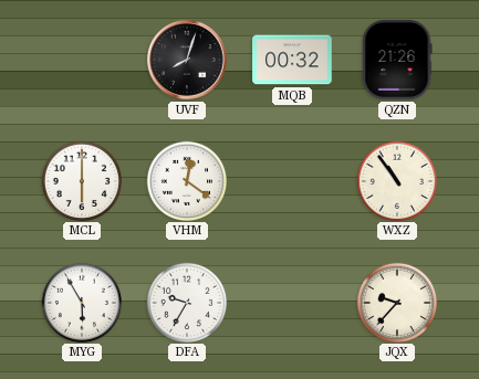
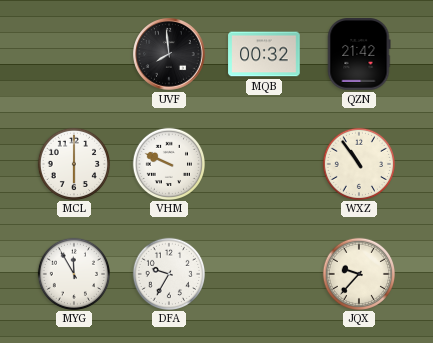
UVF: 8:03 -> 7:59 (169, 54)
QZN: 21:26 -> 21:42 (359, 54)
VHM: 12:21 -> 9:49 (168, 163)
MYG: 5:55 -> 11:55 (73, 273)
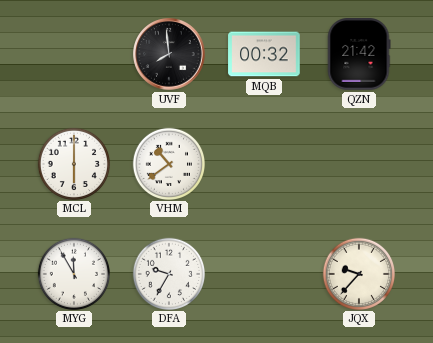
VHM: 9:49 -> 10:39 (168, 163)
WXZ: 10:54 -> none (358, 163)
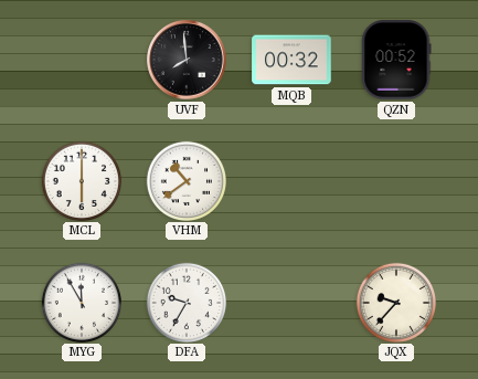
QZN: 21:42 -> 00:52 (396, 60)
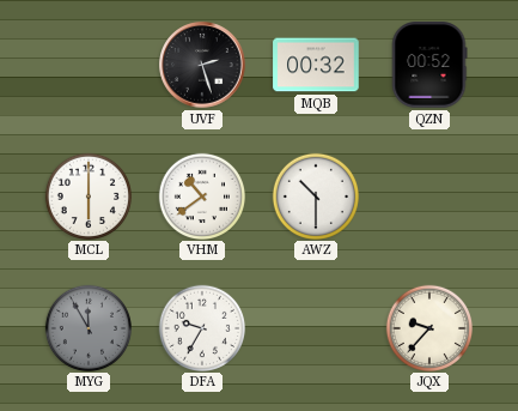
UVF: 7:59 -> 2:27 (202, 65)
AWZ: none -> 10:30 (315, 195)
MYG dial: white -> grey (87, 327)
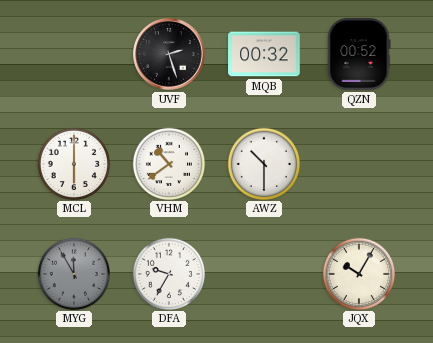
JQX: 9:37 -> 10:05 (358, 273)
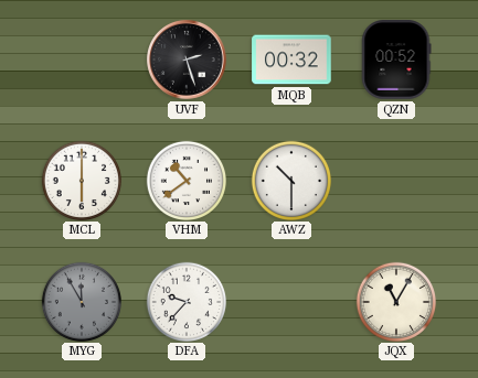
DFA: 9:35 -> 9:37 (185, 301)
JQX: 10:05 -> 11:05 (395, 301)
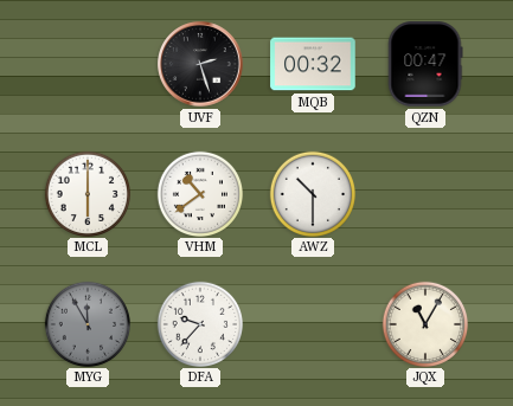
QZN: 00:52 -> 00:47 (425, 64)
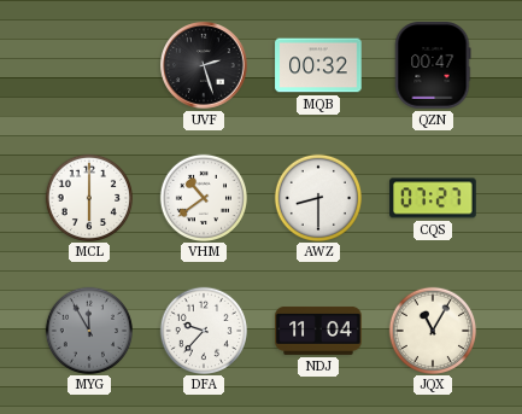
AWZ: 10:30 -> 8:30 (317, 197)
CQS: none -> 07:27 (433, 198)
NDJ: none -> 11:04 (318, 331)
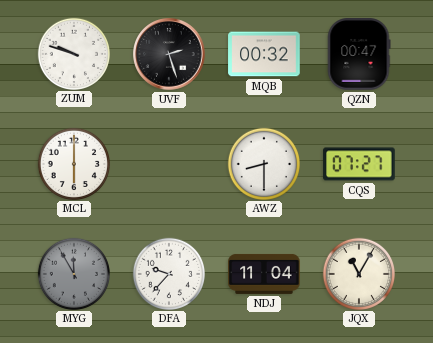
ZUM: none -> 9:48 (73, 53)
VHM: 10:39 -> none (203, 197)
